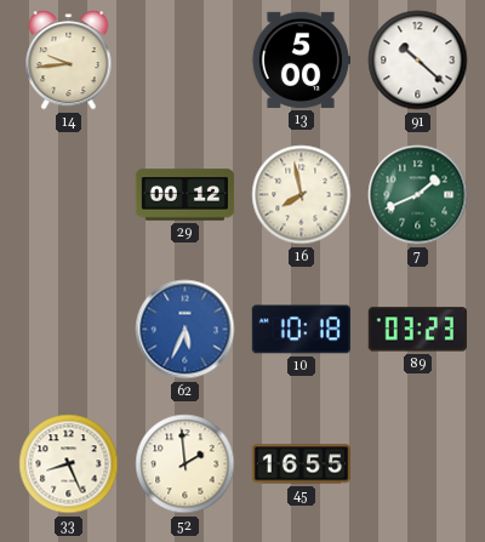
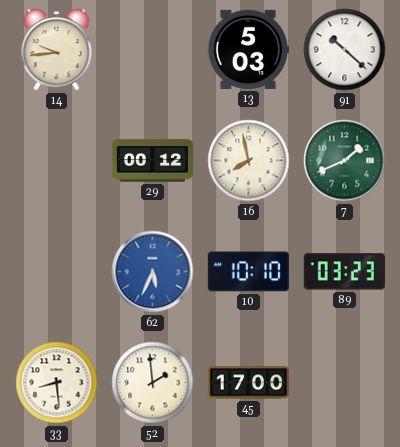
13: 5:00 -> 5:03 (247, 49)
10: 10:18 -> 10:10 (248, 272)
33: 8:26 -> 8:29 (57, 383)
45: 16:55 -> 17:00 (248, 383)
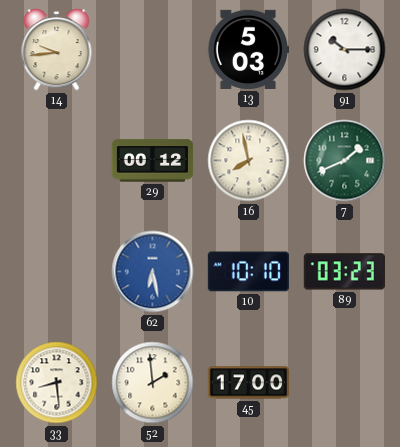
91: 10:22 -> 10:15 (345, 50)
62: 5:34 -> 6:28 (153, 272)
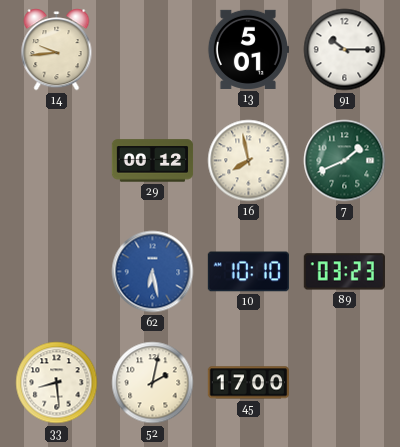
13: 5:03 -> 5:01 (247, 49)
52: 1:59 -> 2:02 (153, 383)
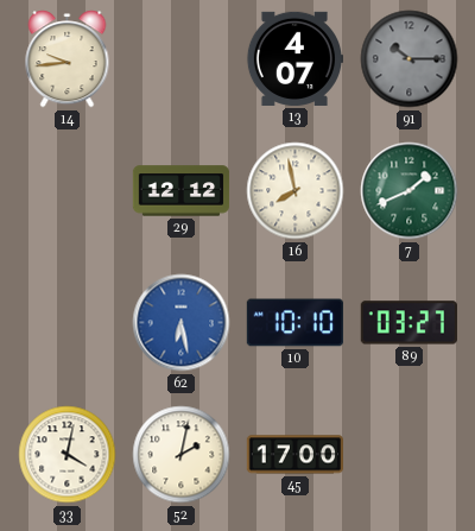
13: 5:01 -> 4:07 (293, 58)
91 dial: white -> grey (410, 59)
29: 00:12 -> 12:12 (182, 191)
89: 03:23 -> 03:27 (408, 323)
33: 8:29 -> 4:02 (68, 455)
